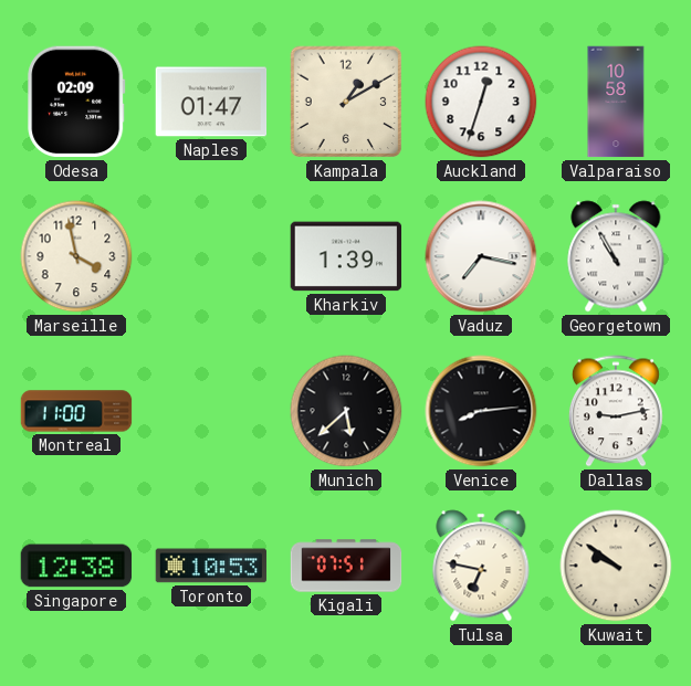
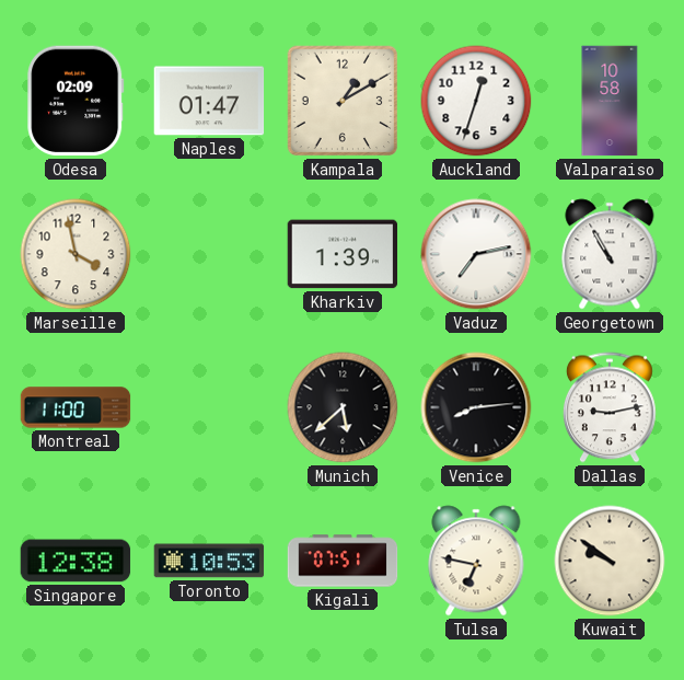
Vaduz: 7:17 -> 7:13 (476, 254)
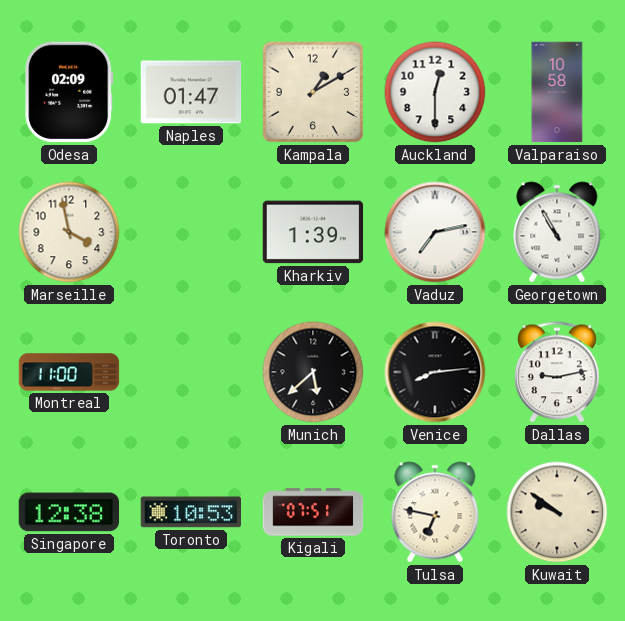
Auckland: 12:33 -> 12:30 (435, 92)
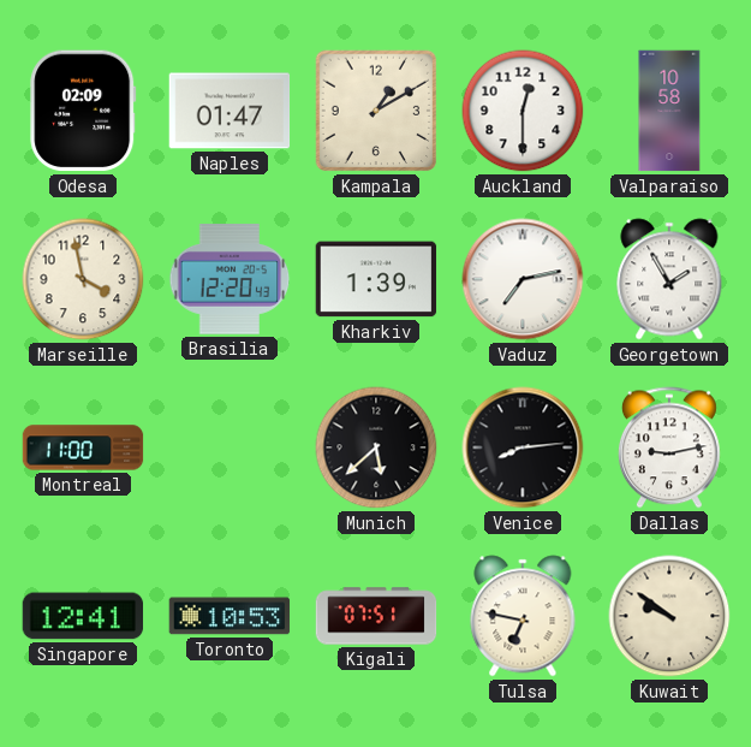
Brasilia: none -> 12:20 (230, 279)
Georgetown: 10:55 -> 1:55 (669, 279)
Singapore: 12:38 -> 12:41 (83, 616)
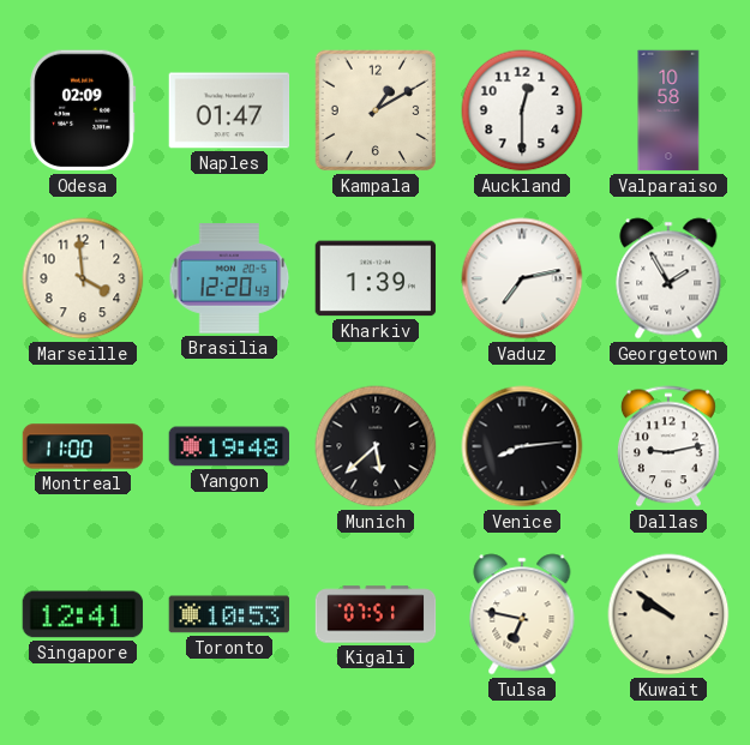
Marseille: 3:58 -> 3:59 (83, 278)
Yangon: none -> 19:48 (229, 446)
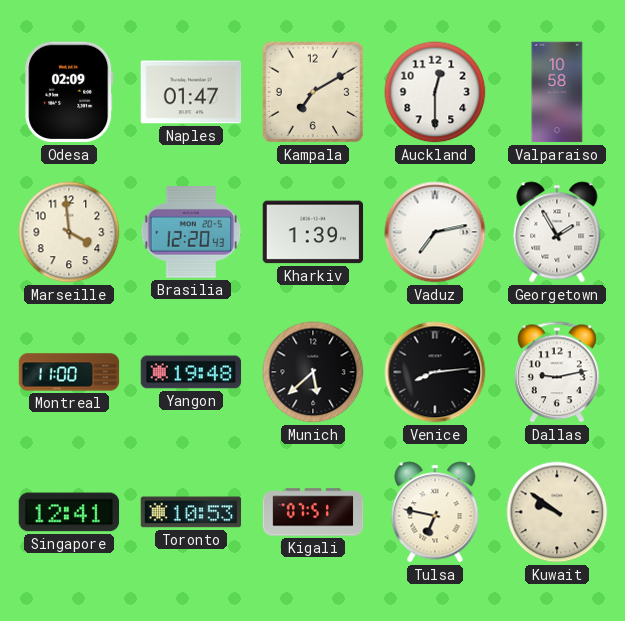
Kampala: 1:10 -> 7:10 (313, 92)
